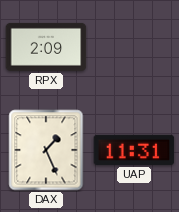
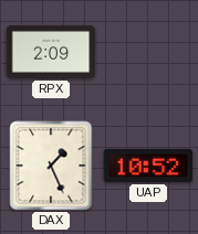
UAP: 11:31 -> 10:52 (148, 166)
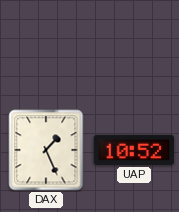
RPX: 2:09 -> none (51, 52)
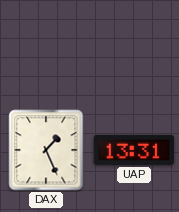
UAP: 10:52 -> 13:31 (134, 150)
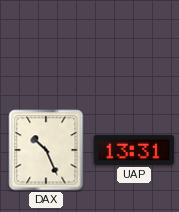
DAX: 1:26 -> 10:26 (46, 150)
